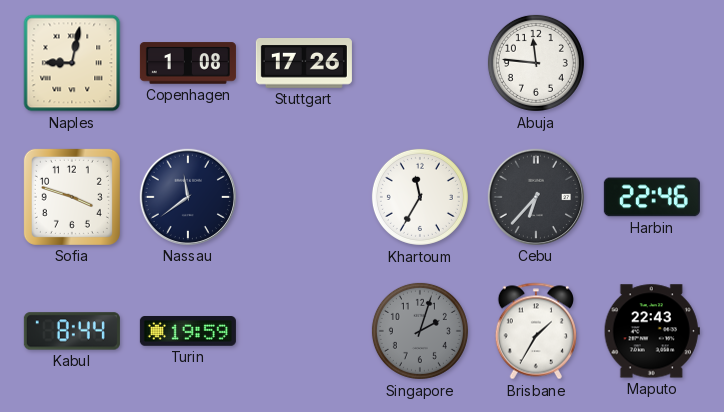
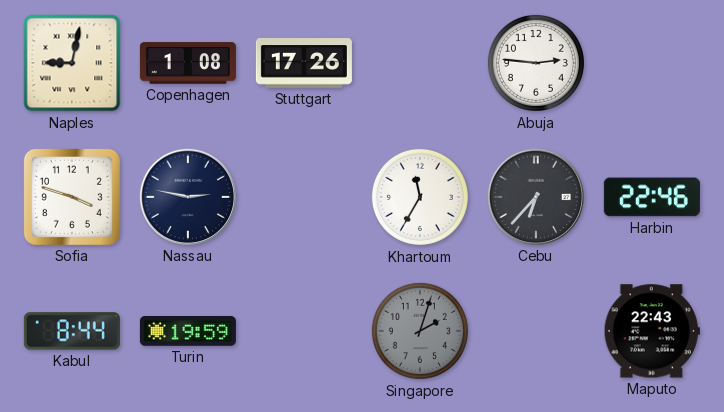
Abuja: 11:46 -> 2:46 (536, 63)
Nassau: 11:39 -> 2:47 (188, 197)
Brisbane: 1:35 -> none (535, 331)
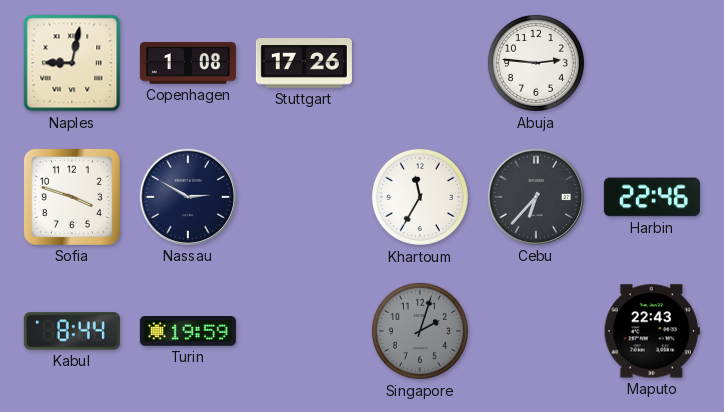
Nassau: 2:47 -> 2:50 (188, 197)
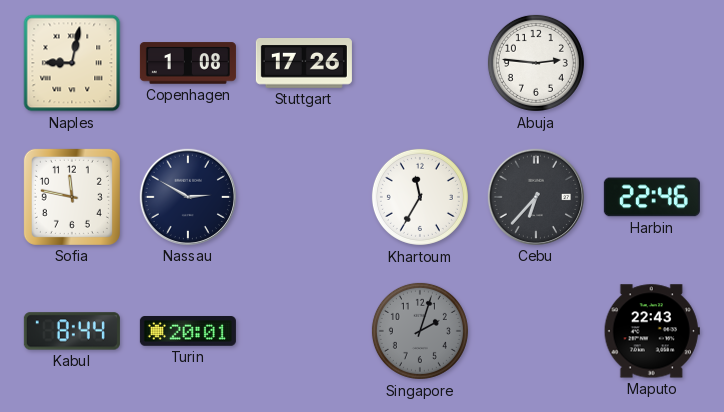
Sofia: 3:48 -> 11:47 (72, 197)
Turin: 19:59 -> 20:01 (188, 332)
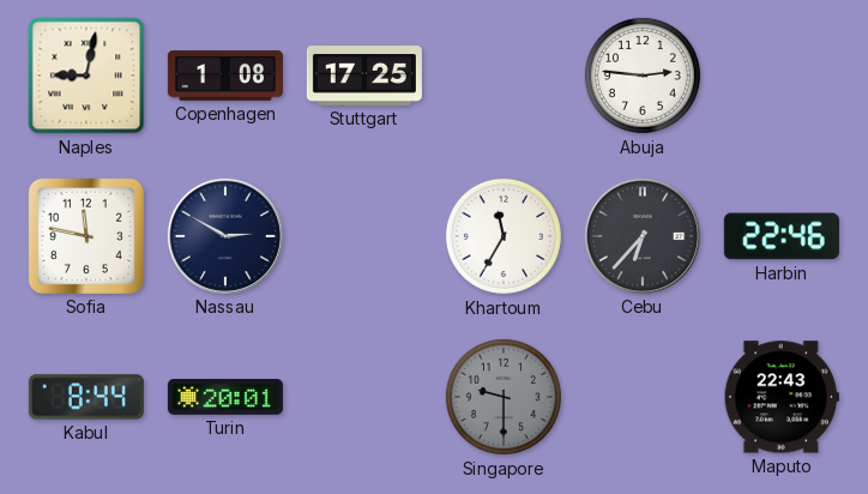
Stuttgart: 17:26 -> 17:25 (364, 77)
Singapore: 2:03 -> 9:30 (504, 397)
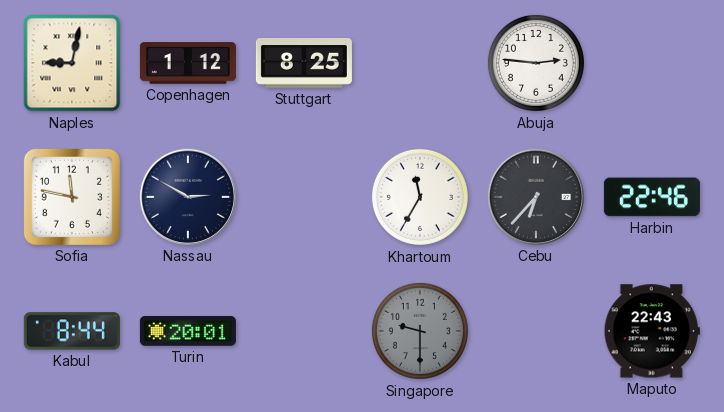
Copenhagen: 1:08 -> 1:12 (188, 63)
Stuttgart: 17:25 -> 8:25 (304, 64)
